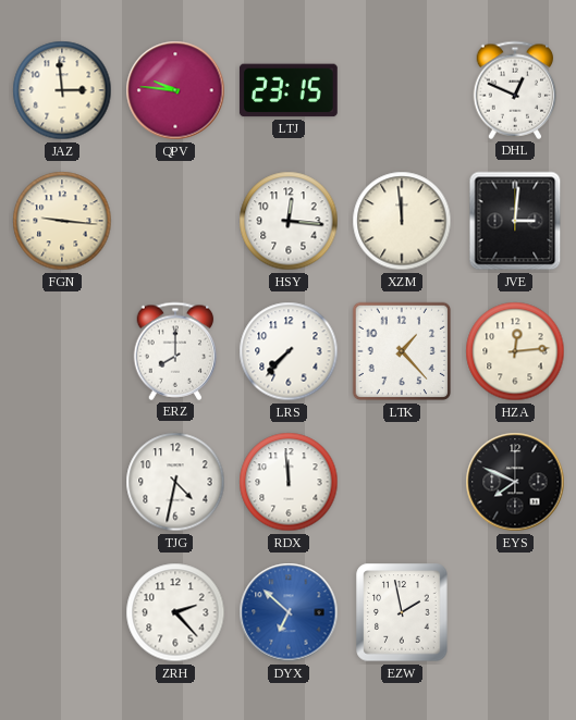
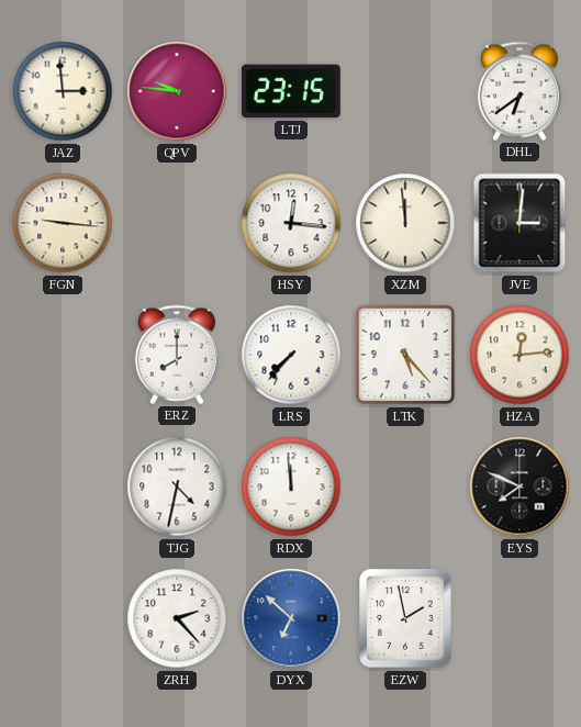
DHL: 12:49 -> 6:39 (519, 91)
LTK: 1:23 -> 5:23 (405, 355)
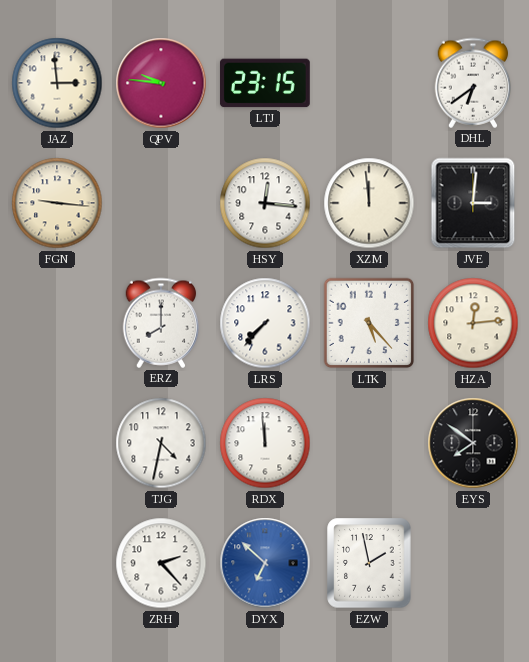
EYS: 7:49 -> 7:51 (473, 443)
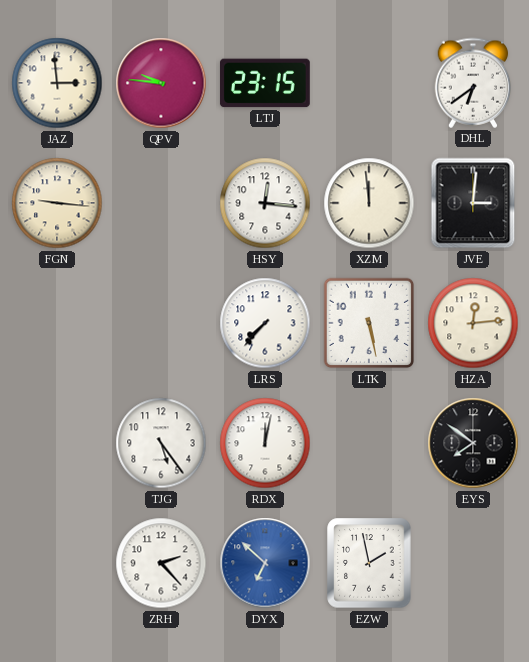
ERZ: 8:00 -> none (161, 323)
LTK: 5:23 -> 5:28 (369, 323)
TJG: 4:32 -> 5:24 (161, 443)
RDX: 11:59 -> 12:02 (265, 443)
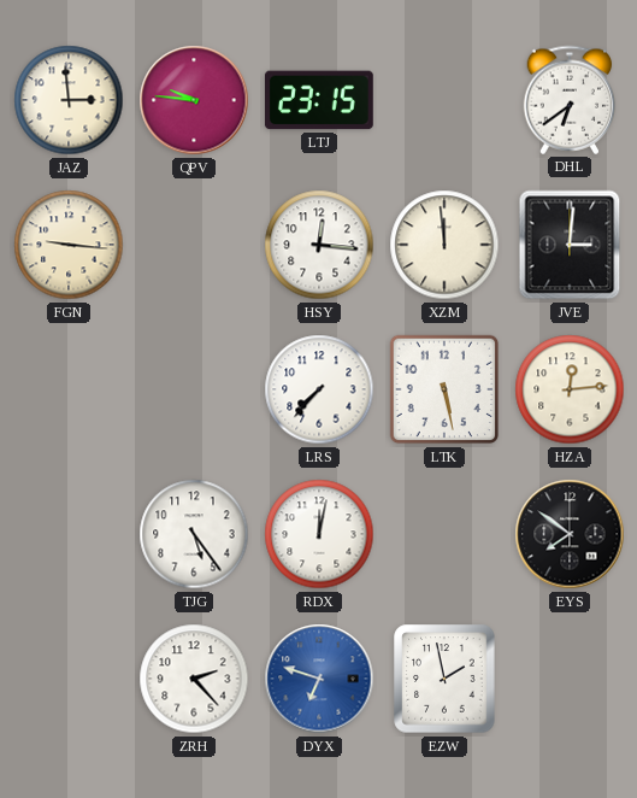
DYX: 6:52 -> 6:48 (319, 679)
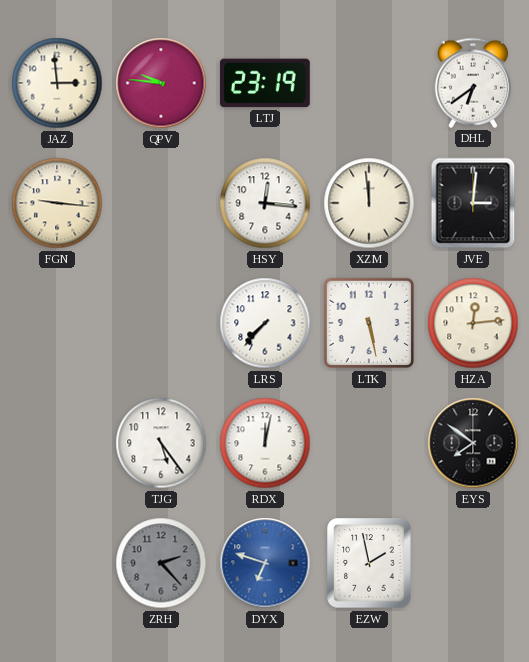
LTJ: 23:15 -> 23:19 (265, 83)
ZRH dial: white -> grey (161, 563)
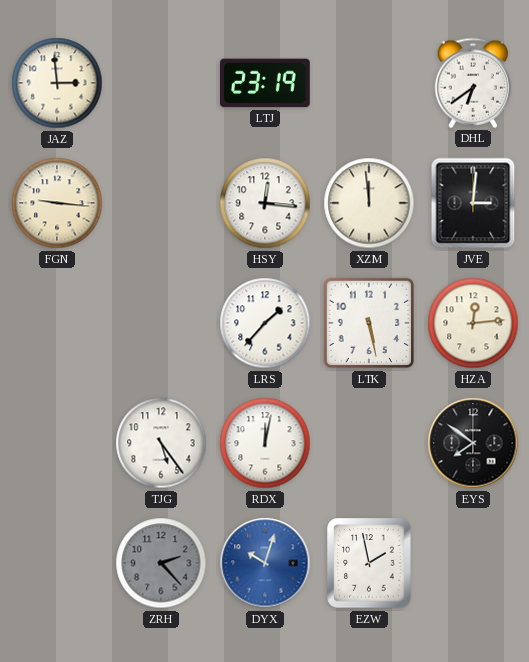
QPV: 9:46 -> none (161, 83)
LRS: 7:37 -> 1:37 (265, 323)
DYX: 6:48 -> 10:03 (265, 563)
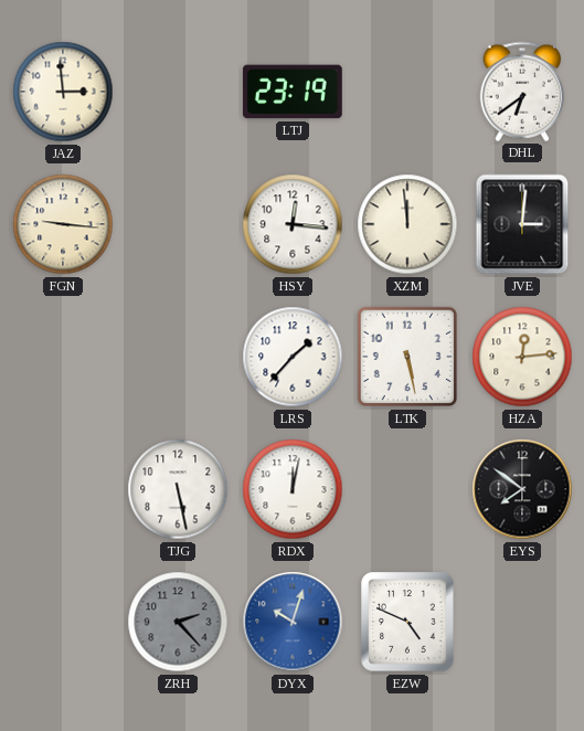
TJG: 5:24 -> 5:28 (178, 489)
EZW: 1:58 -> 4:49 (407, 622)
